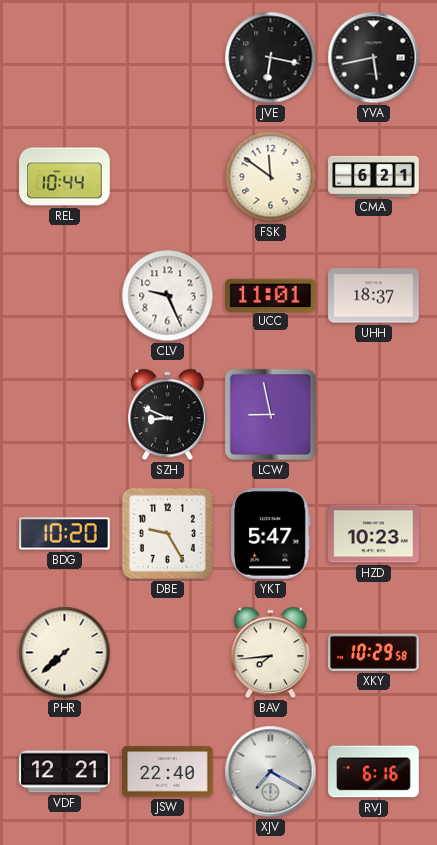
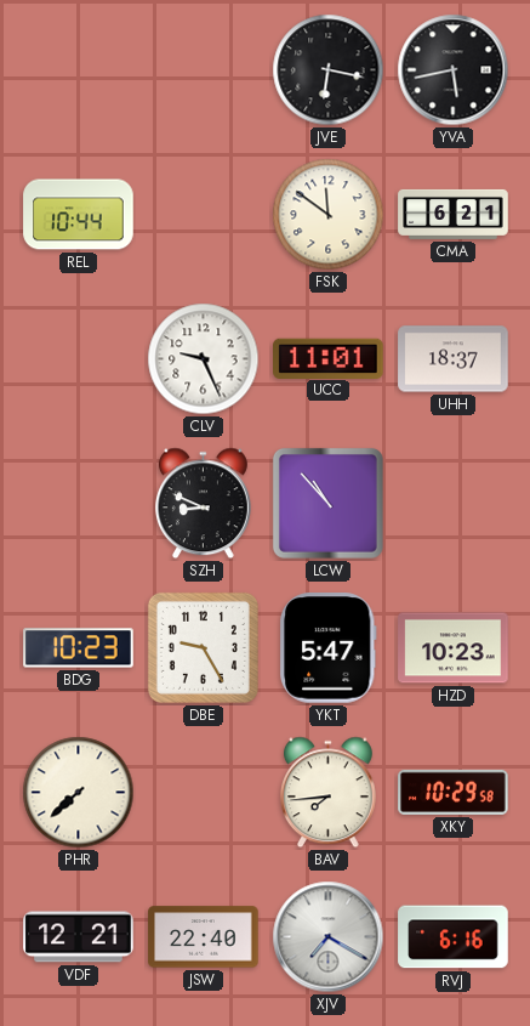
LCW: 8:58 -> 10:53 (327, 503)
BDG: 10:20 -> 10:23 (79, 648)
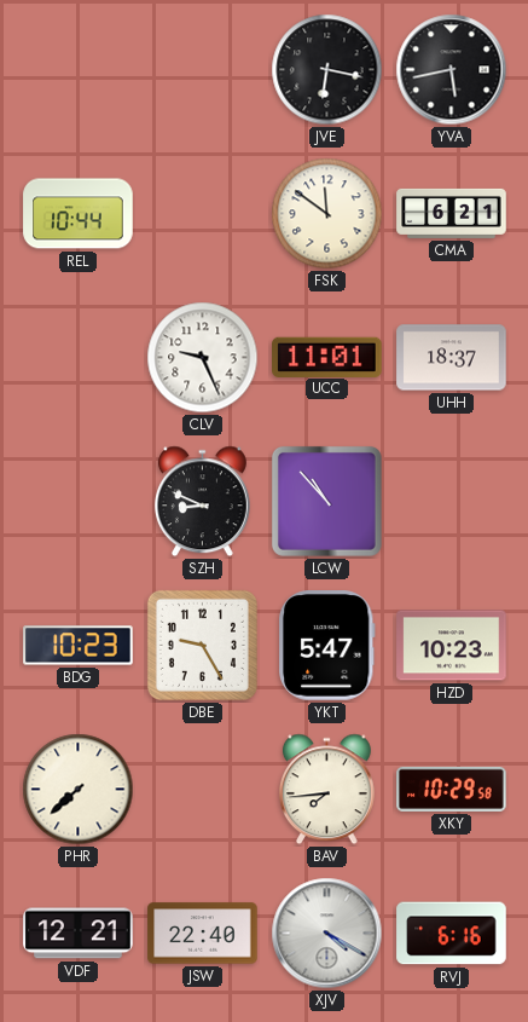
XJV: 7:20 -> 4:20 (327, 934)
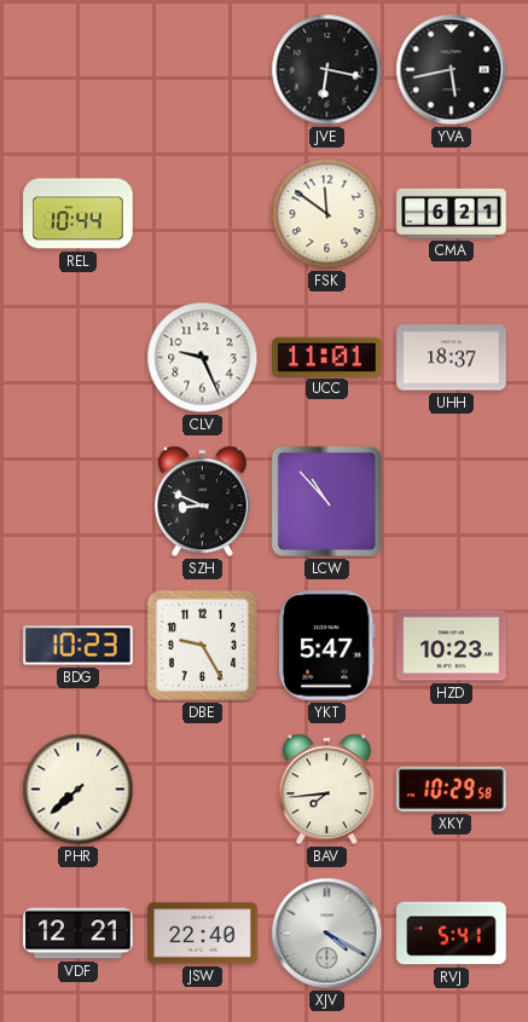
RVJ: 6:16 -> 5:41 (452, 934)
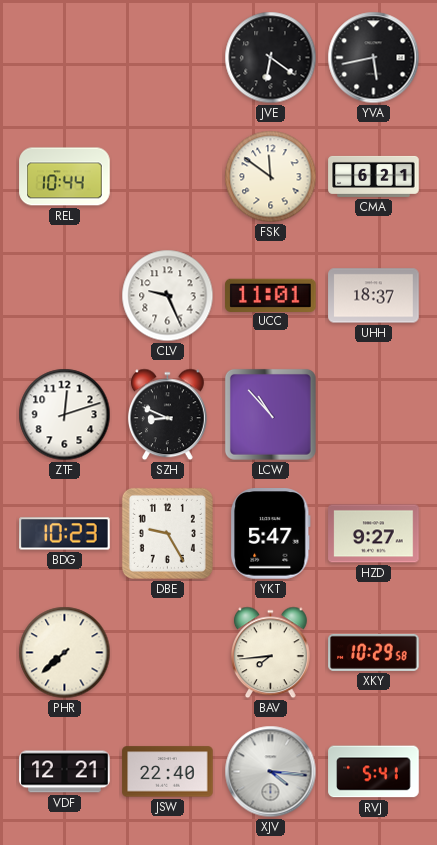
JVE: 6:17 -> 6:21 (271, 58)
ZTF: none -> 12:12 (65, 415)
HZD: 10:23 -> 9:27 (374, 534)
XJV: 4:20 -> 4:16 (271, 772)
